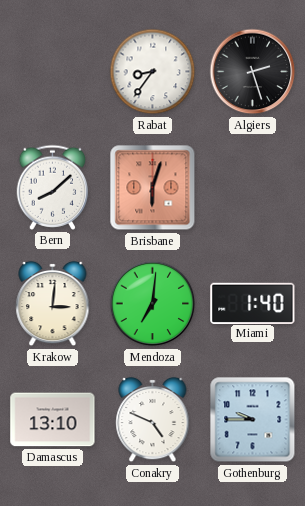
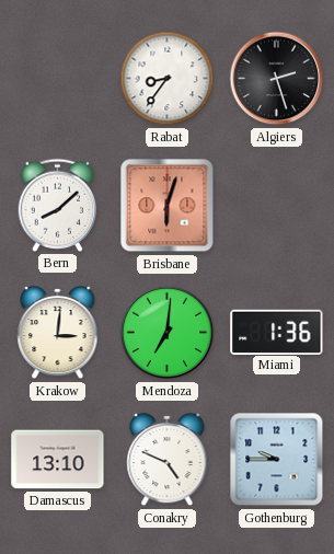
Miami: 1:40 -> 1:36 (277, 332)
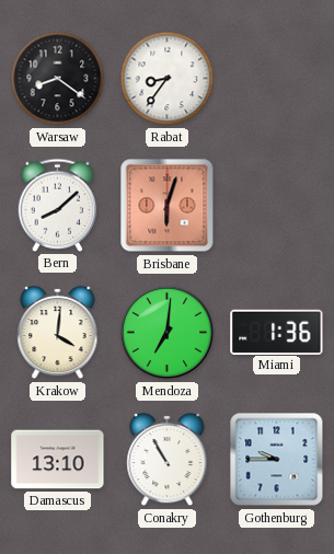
Warsaw: none -> 8:21 (58, 79)
Algiers: 2:27 -> none (277, 79)
Krakow: 3:01 -> 4:01 (58, 333)
Conakry: 4:49 -> 10:55 (168, 460)
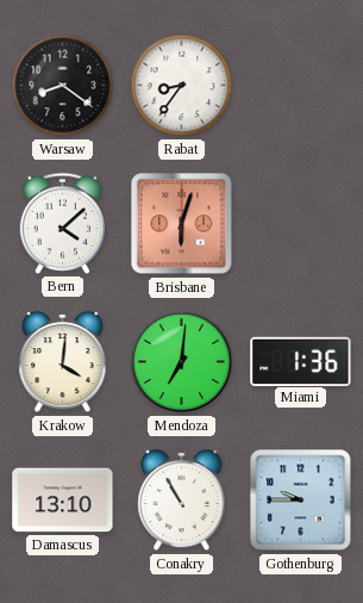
Bern: 8:08 -> 4:08 (63, 223)
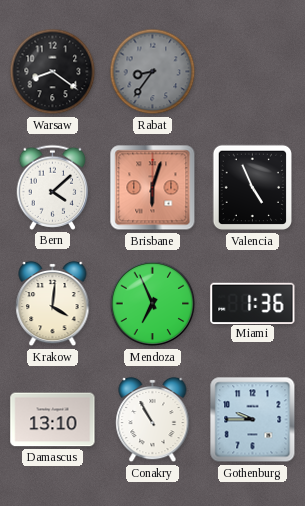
Rabat dial: white -> grey (153, 72)
Valencia: none -> 4:56 (252, 188)
Mendoza: 7:01 -> 6:56 (153, 304)
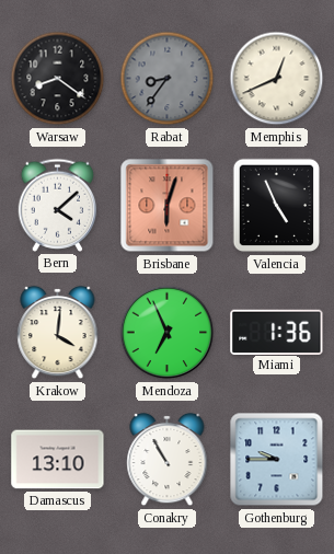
Memphis: none -> 12:41 (277, 79)
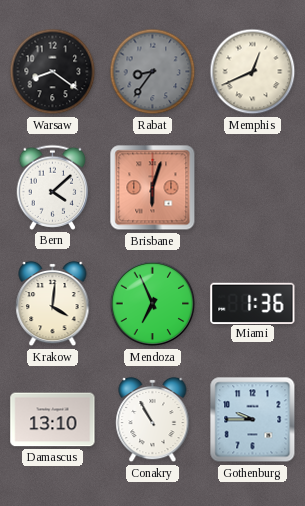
Valencia: 4:56 -> none (276, 206)
